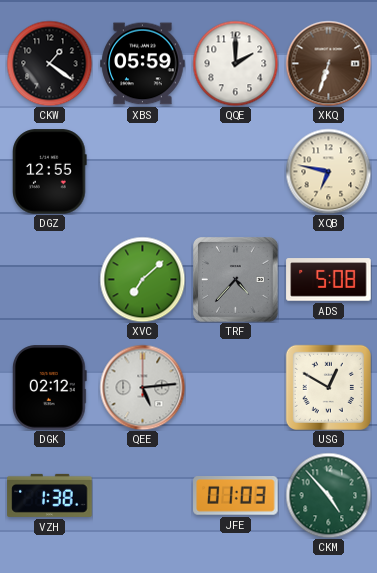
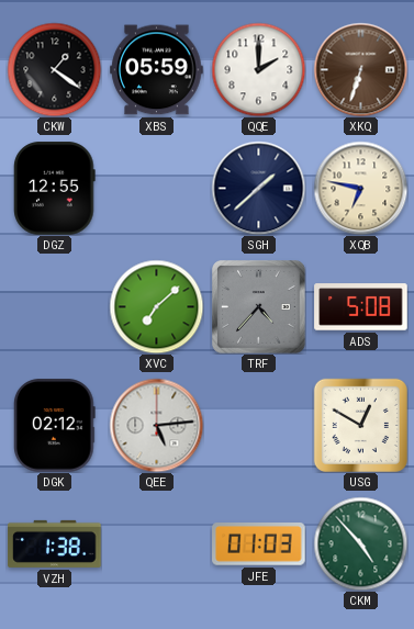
SGH: none -> 1:38 (258, 188)
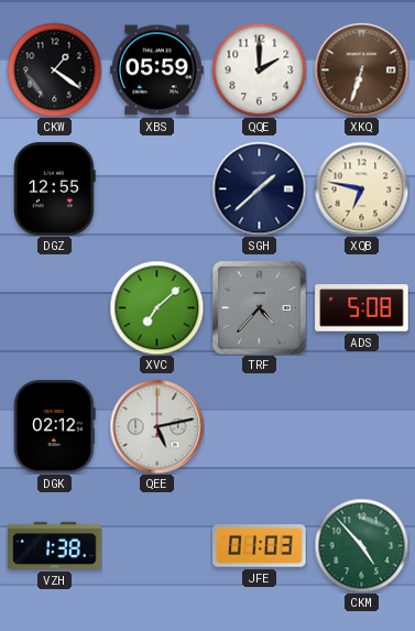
QEE: 5:14 -> 5:13 (156, 426)
USG: 12:50 -> none (360, 425)
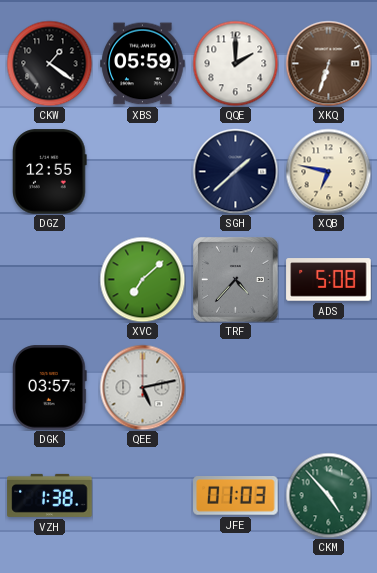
DGK: 02:12 -> 03:57 (50, 388)
